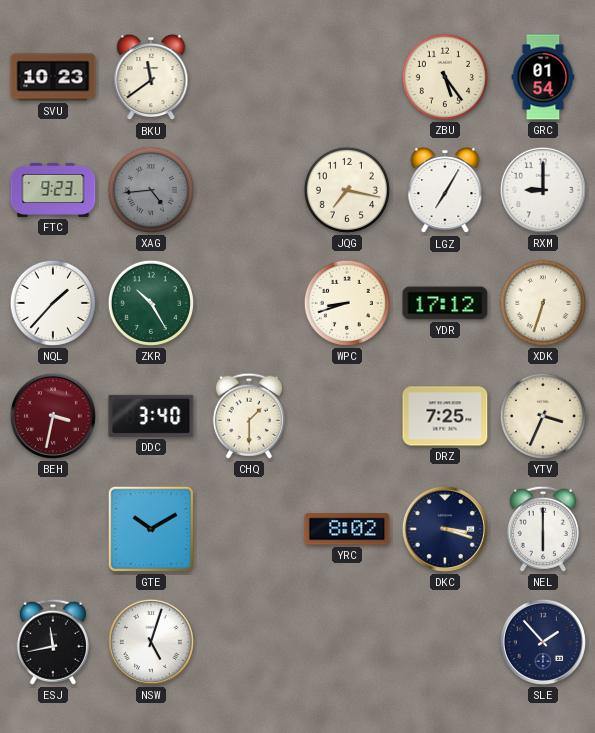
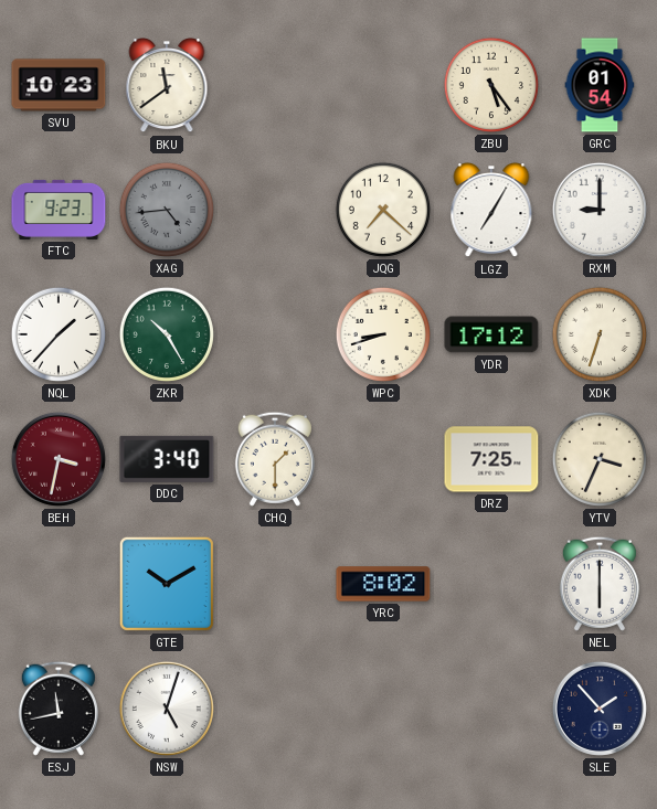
JQG: 7:17 -> 7:22 (383, 210)
DKC: 3:18 -> none (445, 529)
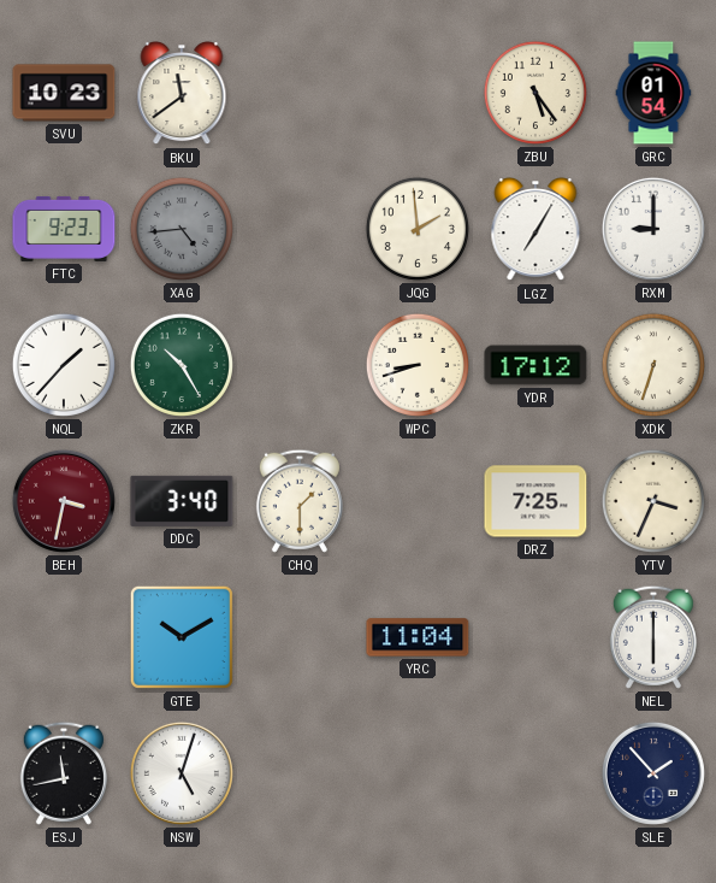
JQG: 7:22 -> 1:59 (418, 229)
YRC: 8:02 -> 11:04 (418, 637)
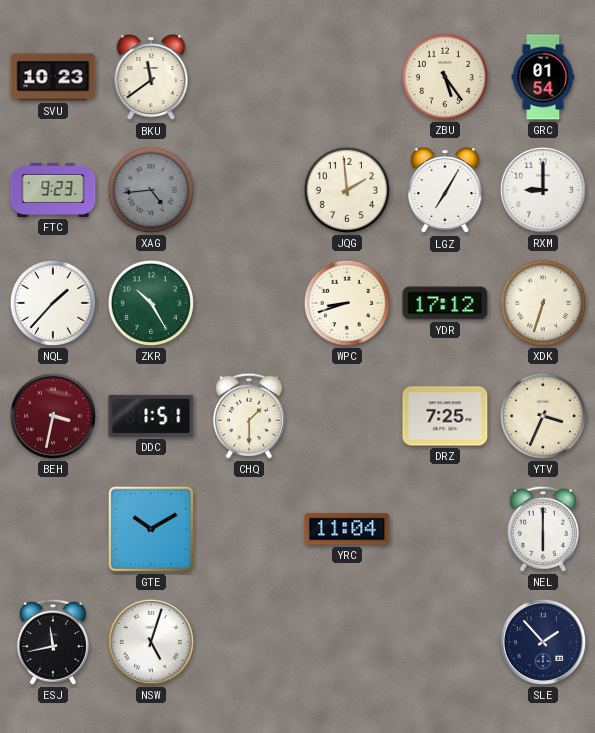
DDC: 3:40 -> 1:51 (151, 416)
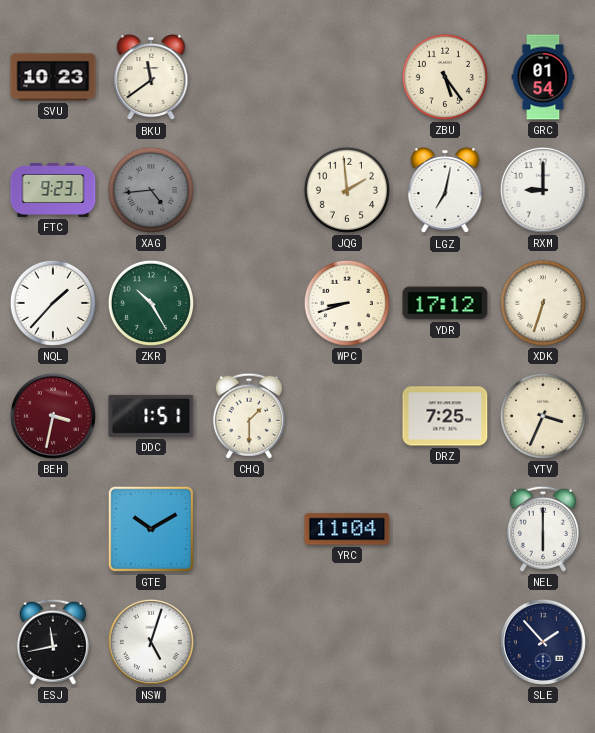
LGZ: 7:05 -> 7:02 (445, 191)
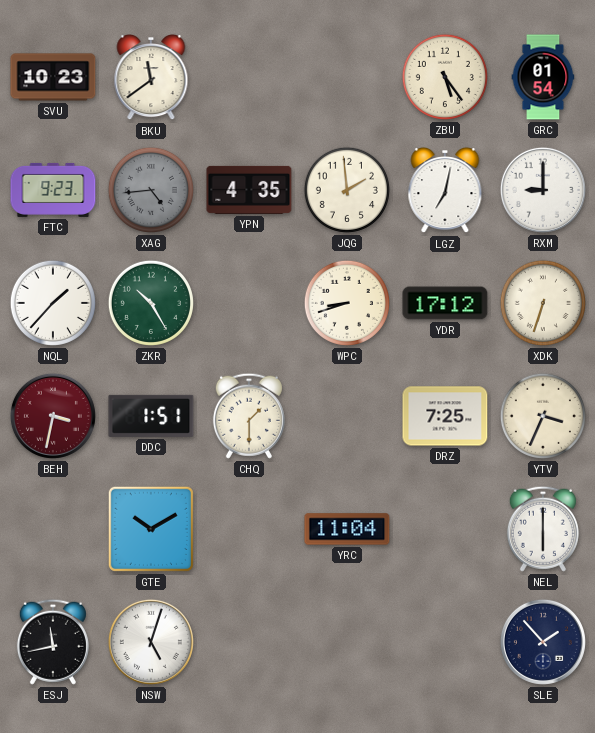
YPN: none -> 4:35 (249, 190)
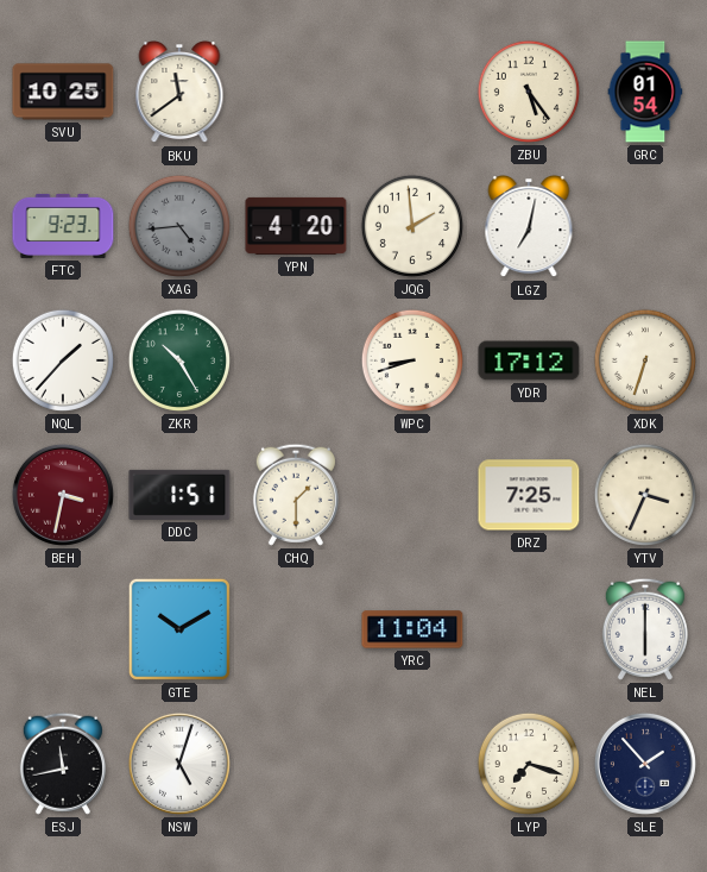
SVU: 10:23 -> 10:25 (63, 92)
YPN: 4:35 -> 4:20 (296, 226)
RXM: 9:00 -> none (543, 190)
LYP: none -> 7:18 (529, 764)
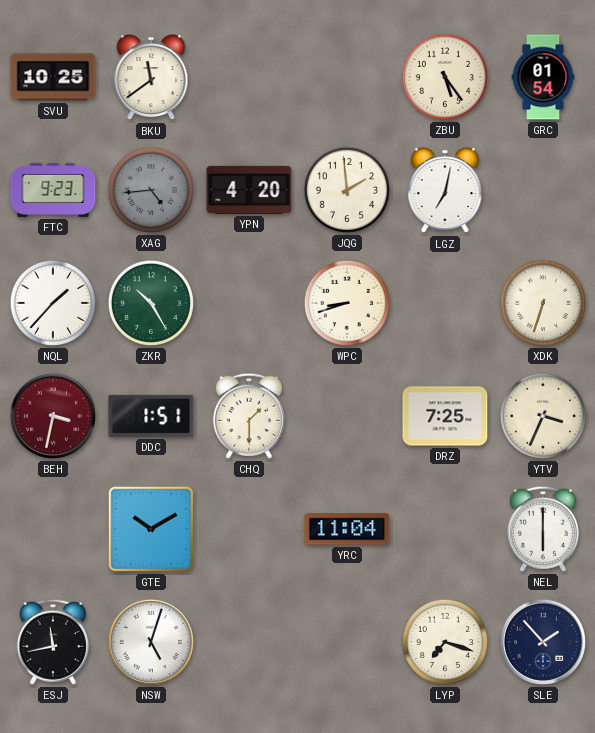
YDR: 17:12 -> none (529, 360)
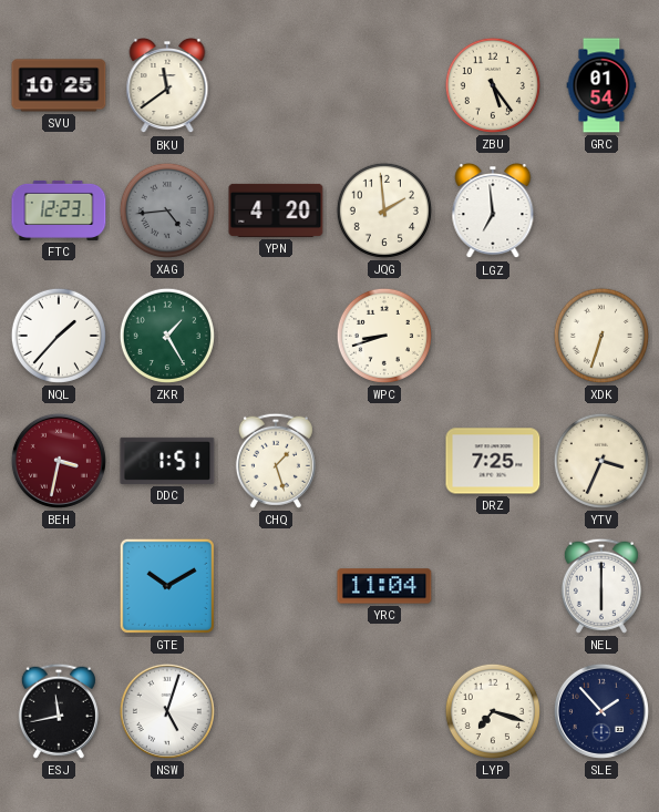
FTC: 9:23 -> 12:23 (59, 210)
LGZ: 7:02 -> 6:59 (493, 212)
ZKR: 10:25 -> 1:25 (167, 336)
CHQ: 1:30 -> 1:27 (276, 461)
